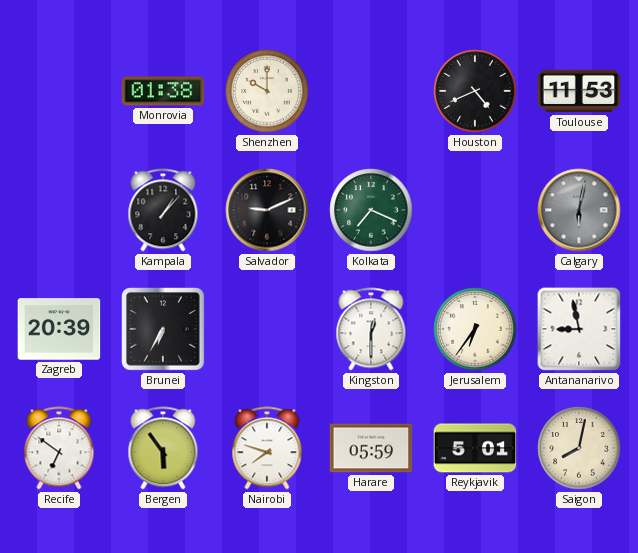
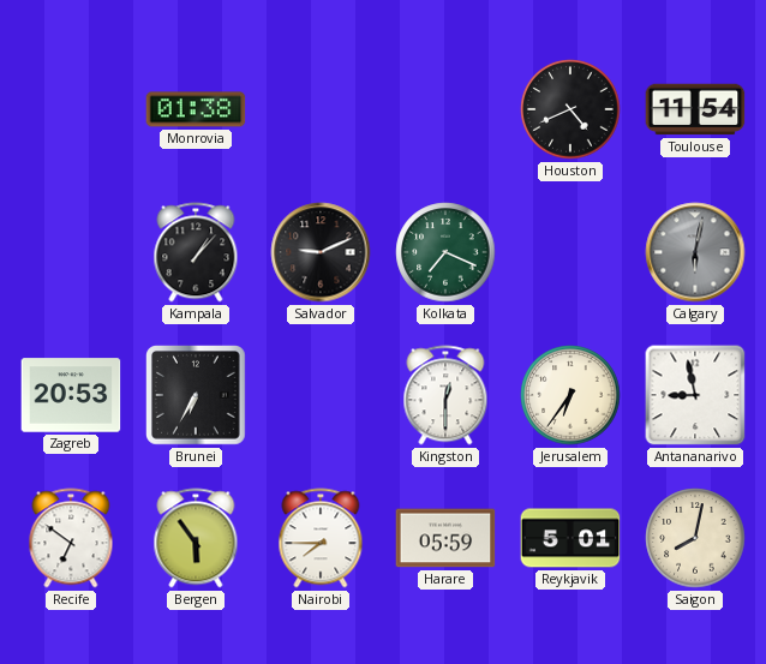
Shenzhen: 10:00 -> none (267, 91)
Toulouse: 11:53 -> 11:54 (695, 109)
Zagreb: 20:39 -> 20:53 (71, 395)
Nairobi: 7:48 -> 7:45 (321, 538)
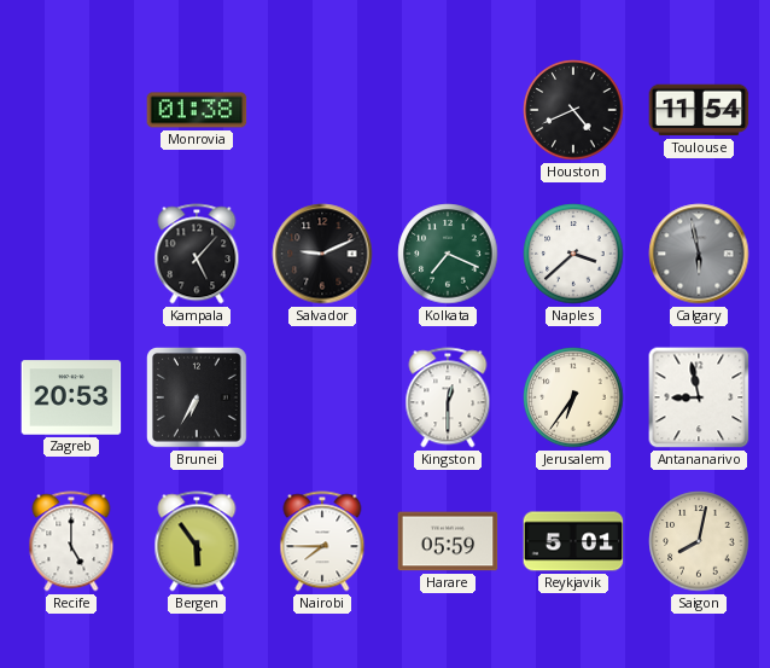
Kampala: 1:07 -> 5:07 (197, 254)
Naples: none -> 3:38 (573, 254)
Calgary: 6:02 -> 5:58 (699, 254)
Recife: 6:51 -> 5:00 (71, 541)
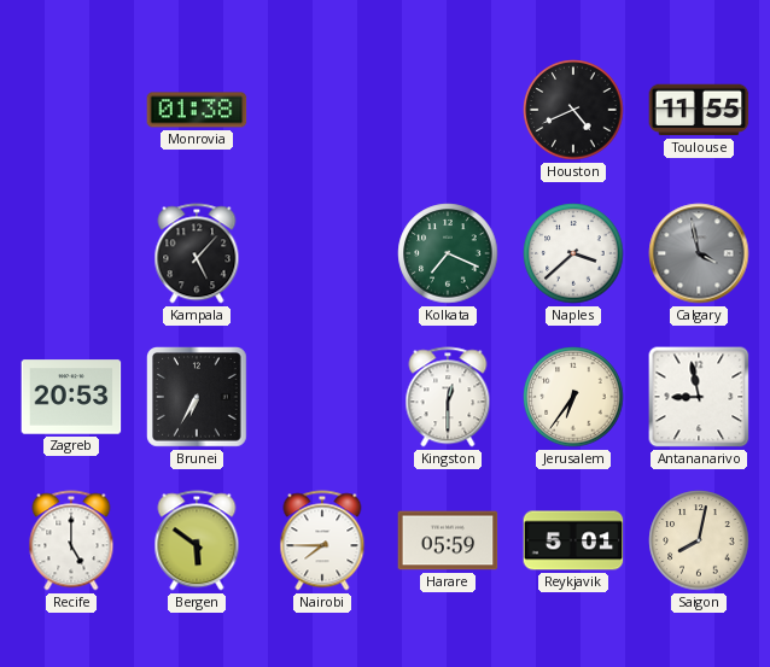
Toulouse: 11:54 -> 11:55 (699, 110)
Salvador: 9:11 -> none (322, 254)
Calgary: 5:58 -> 3:58 (699, 253)
Bergen: 5:54 -> 5:51 (197, 540)
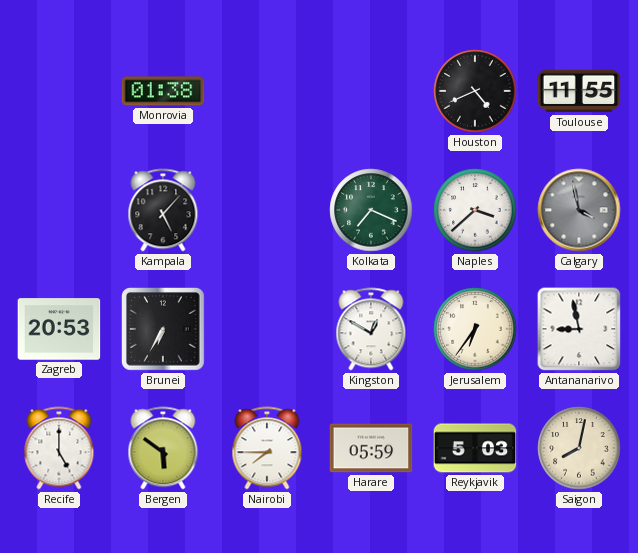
Kingston: 12:30 -> 12:50 (371, 329)
Reykjavik: 5:01 -> 5:03 (475, 448)
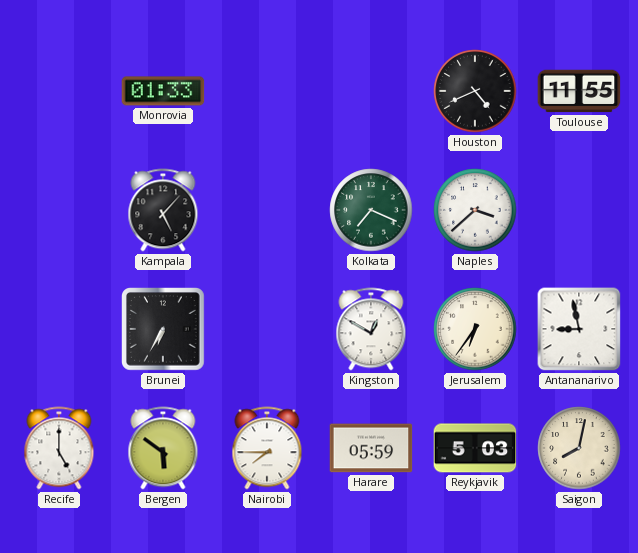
Monrovia: 01:38 -> 01:33 (163, 91)
Calgary: 3:58 -> none (579, 210)
Zagreb: 20:53 -> none (59, 329)
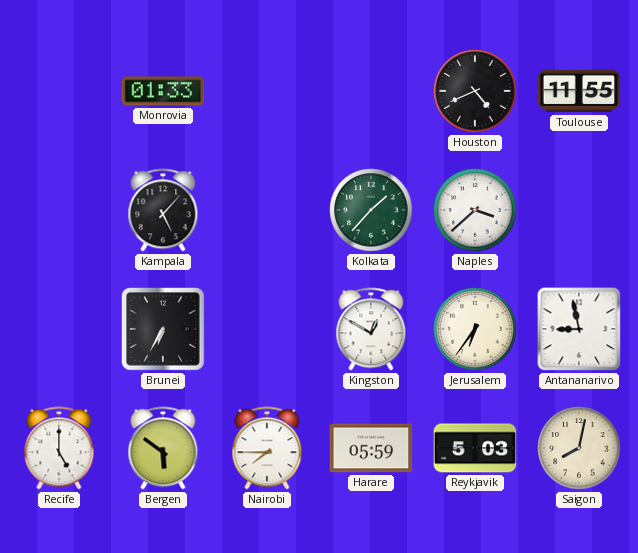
Kolkata: 7:19 -> 1:37 (371, 210)
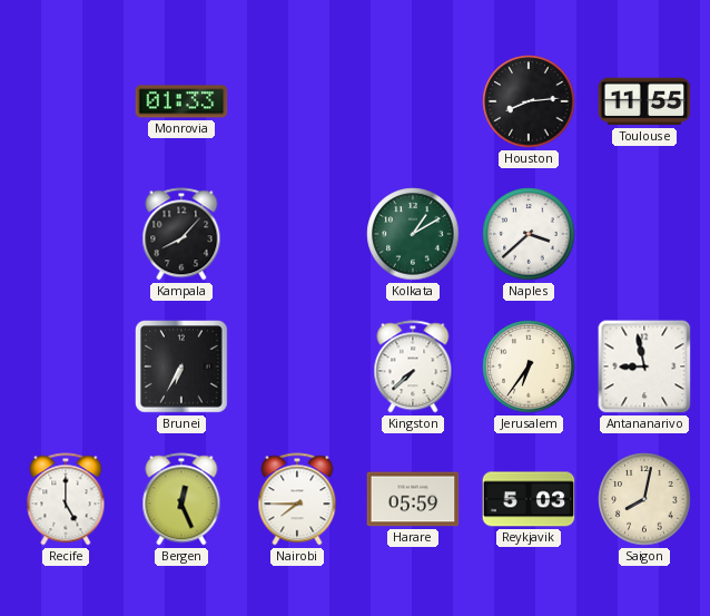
Houston: 4:41 -> 8:14 (529, 101)
Kampala: 5:07 -> 8:07 (181, 234)
Kolkata: 1:37 -> 1:10 (413, 234)
Kingston: 12:50 -> 7:38 (413, 366)
Bergen: 5:51 -> 12:26 (181, 499)
